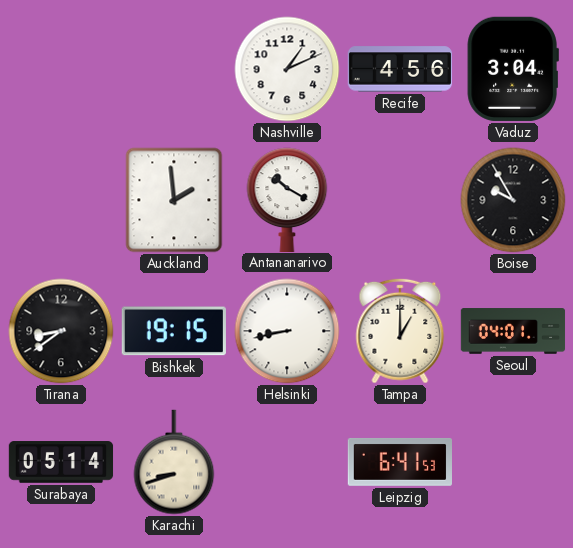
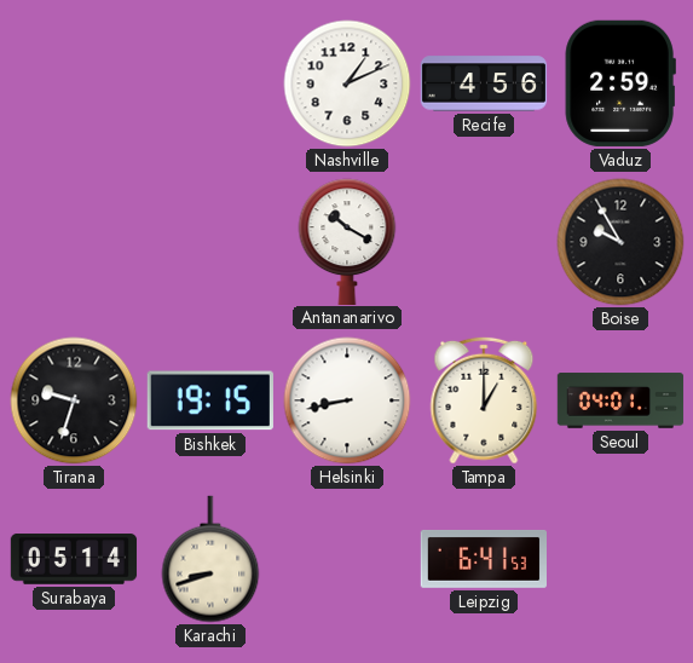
Vaduz: 3:04 -> 2:59 (620, 83)
Auckland: 1:59 -> none (174, 200)
Tirana: 8:39 -> 9:33 (74, 400)
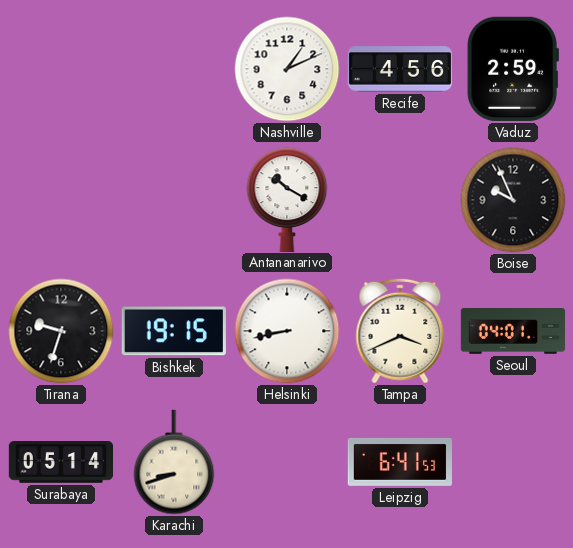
Boise: 9:55 -> 9:56 (513, 200)
Tampa: 1:00 -> 3:41 (400, 331)
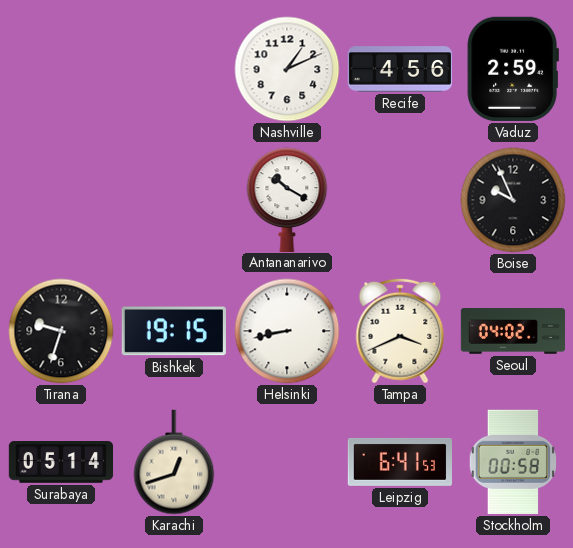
Seoul: 04:01 -> 04:02 (513, 331)
Karachi: 8:42 -> 12:42 (174, 462)
Stockholm: none -> 00:58 (512, 462)
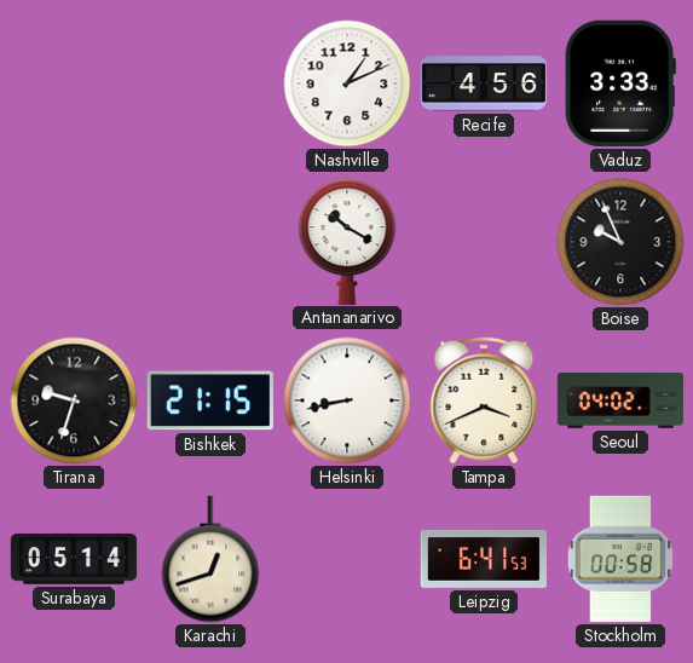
Vaduz: 2:59 -> 3:33 (620, 83)
Bishkek: 19:15 -> 21:15 (210, 400)
